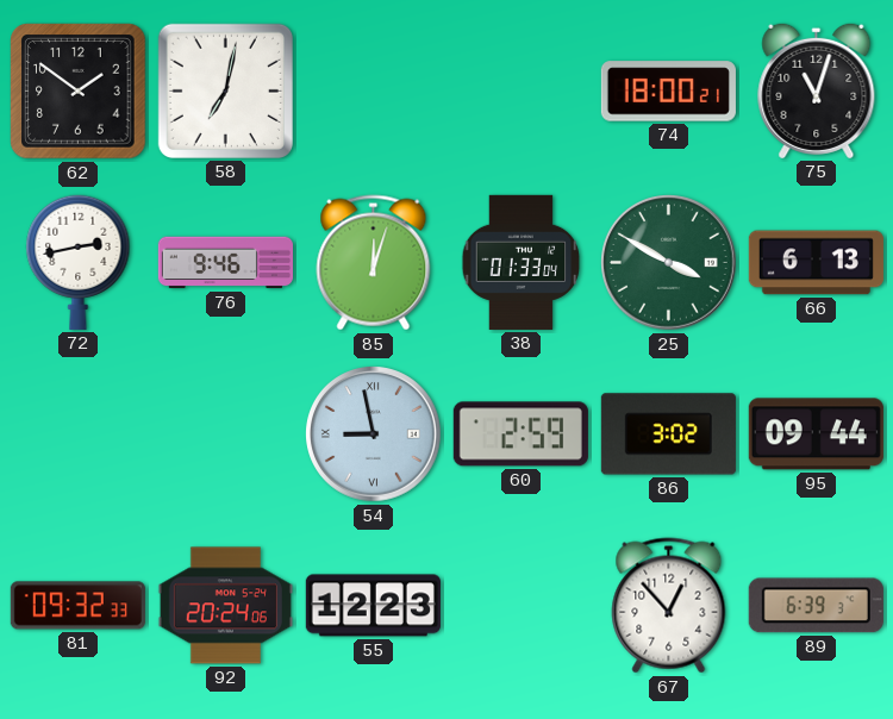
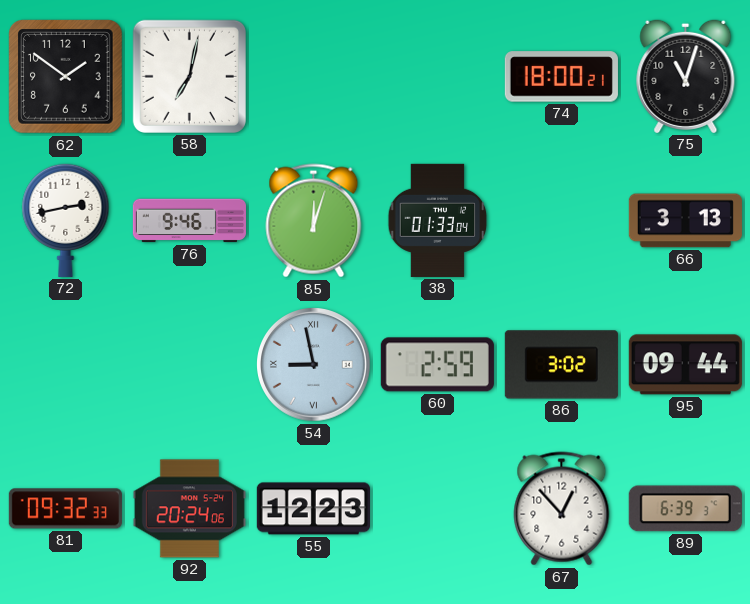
25: 3:50 -> none (669, 263)
66: 6:13 -> 3:13 (685, 221)
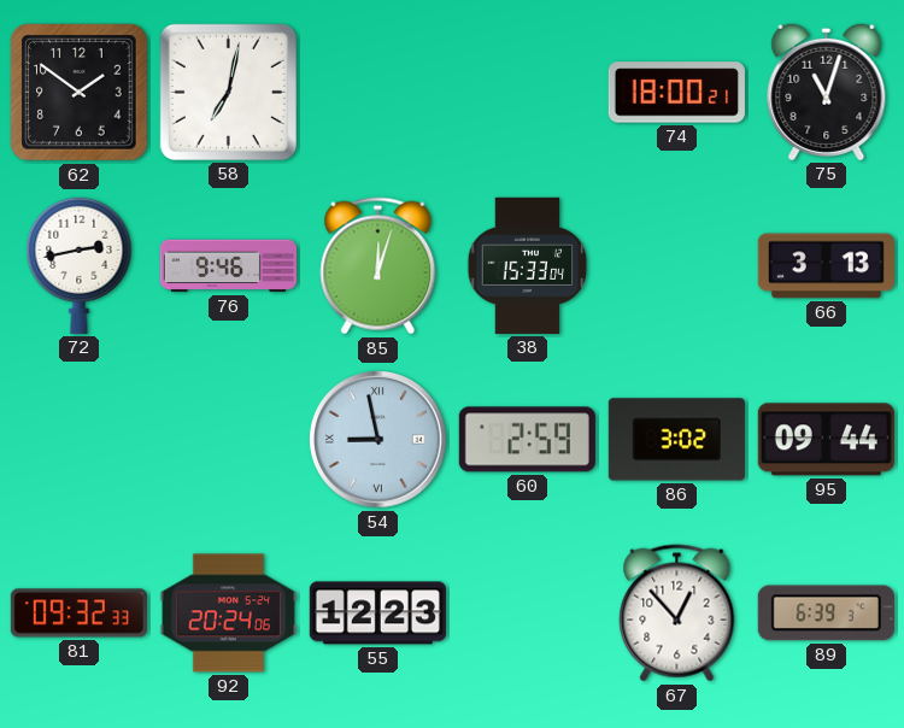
38: 01:33 -> 15:33 (528, 265)
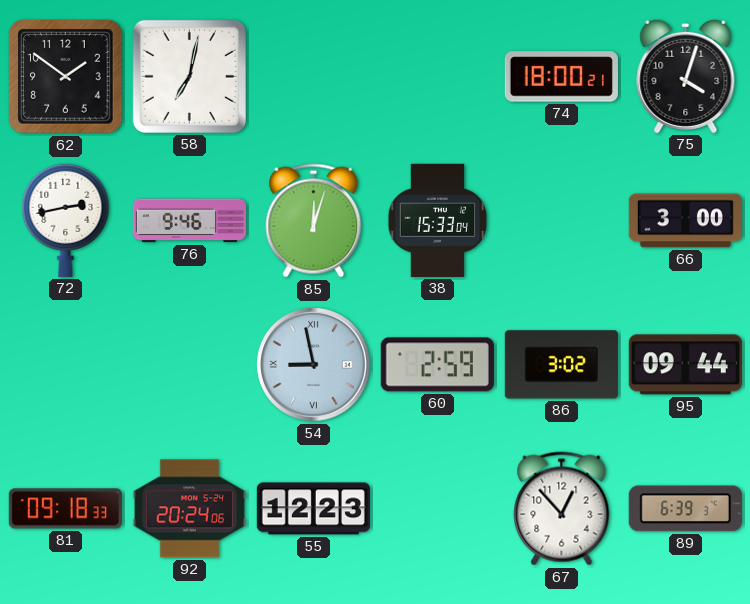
75: 11:03 -> 4:03 (686, 76)
66: 3:13 -> 3:00 (685, 221)
81: 09:32 -> 09:18 (65, 509)
